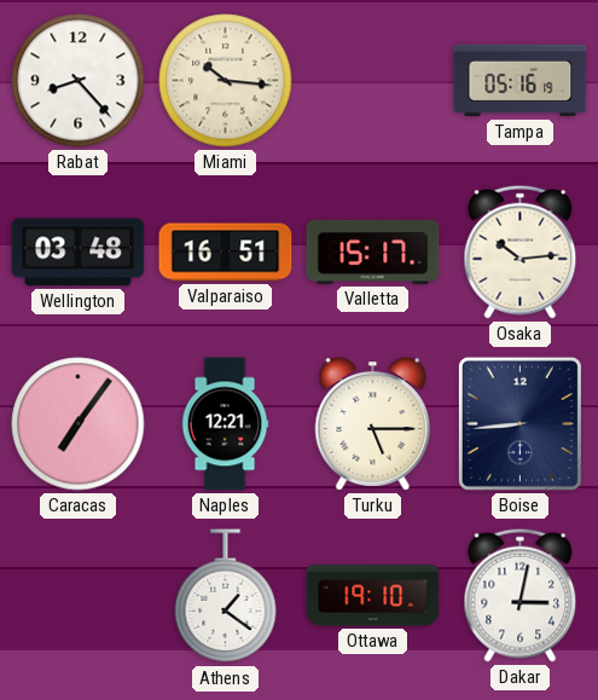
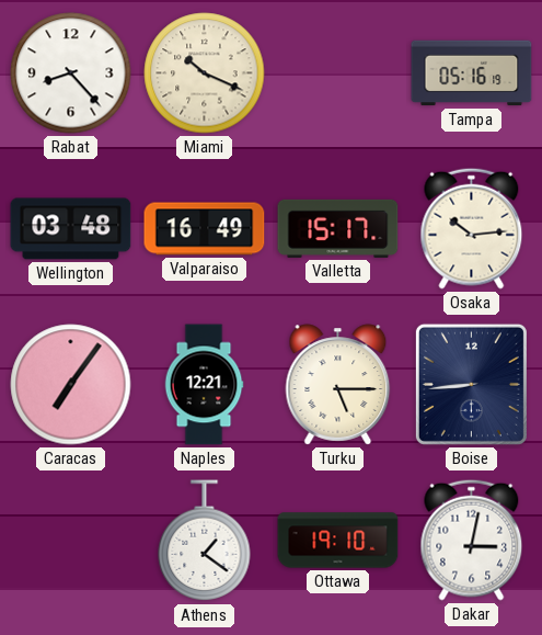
Miami: 10:16 -> 10:19 (205, 73)
Valparaiso: 16:51 -> 16:49 (205, 229)
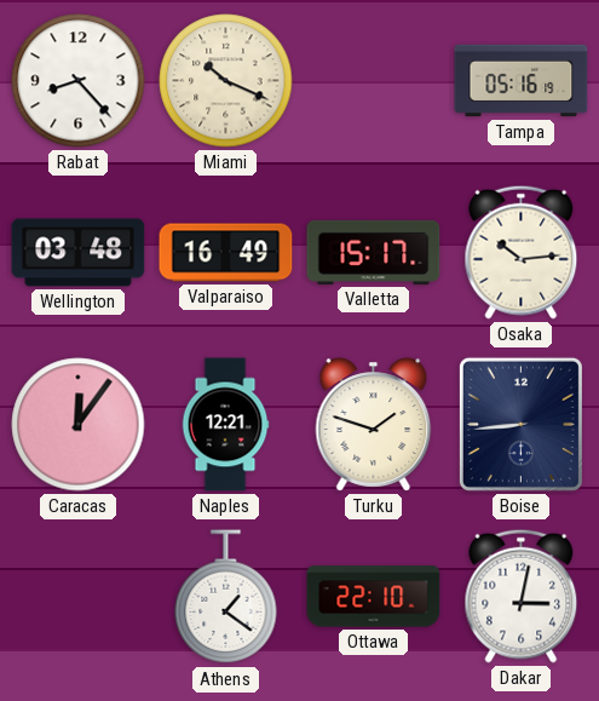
Caracas: 7:06 -> 12:06 (79, 425)
Turku: 5:15 -> 1:48 (374, 425)
Ottawa: 19:10 -> 22:10 (374, 597)
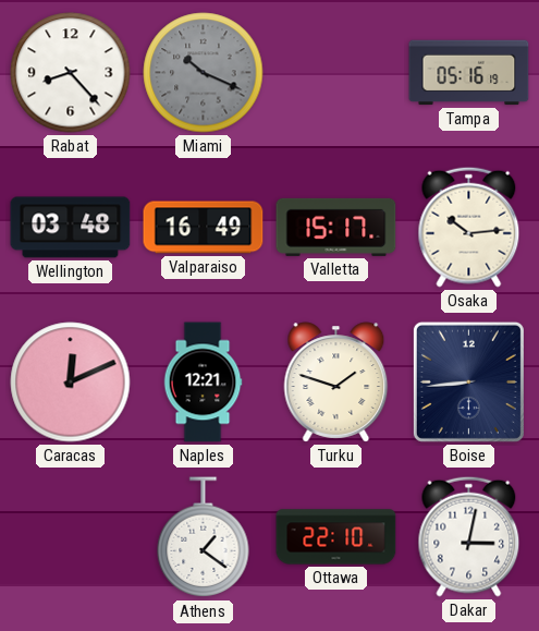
Miami dial: cream -> grey (204, 73)
Caracas: 12:06 -> 12:11 (71, 383)
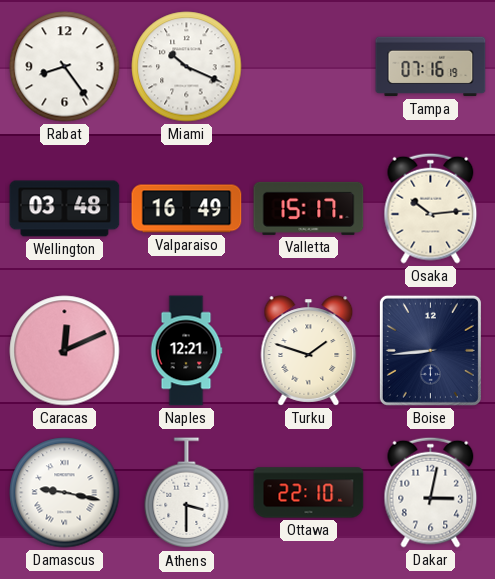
Rabat: 8:23 -> 8:24 (65, 67)
Miami dial: grey -> white (187, 67)
Tampa: 05:16 -> 07:16 (431, 67)
Damascus: none -> 9:17 (65, 493)
Athens: 1:21 -> 3:30 (187, 493)
